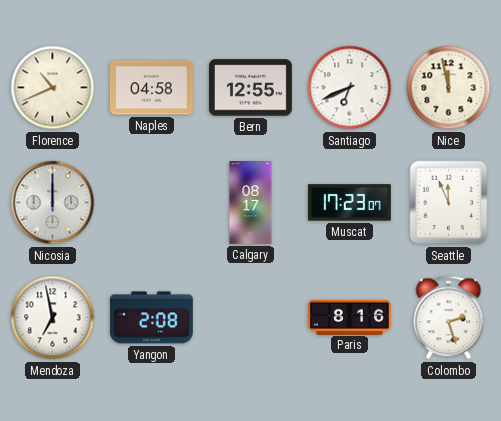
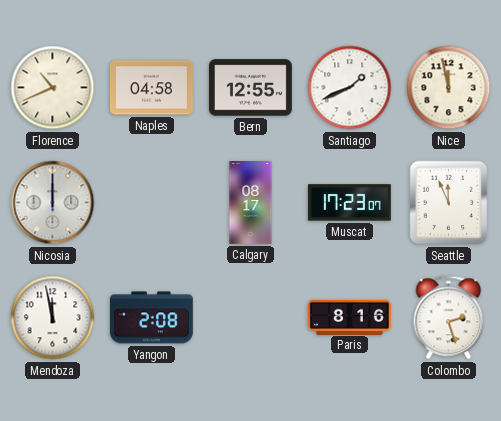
Santiago: 6:41 -> 1:41 (350, 88)
Mendoza: 6:58 -> 11:58 (53, 318)
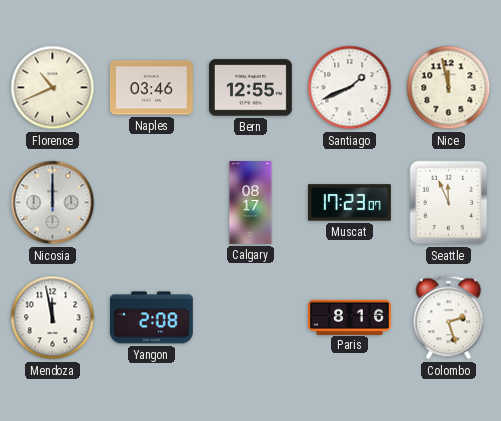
Naples: 04:58 -> 03:46 (151, 88)
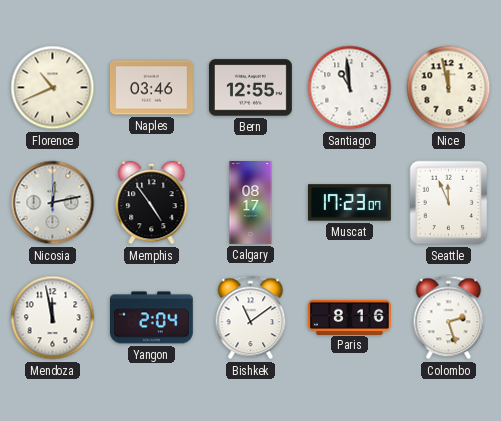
Santiago: 1:41 -> 10:59 (350, 88)
Nicosia: 12:00 -> 12:13 (53, 203)
Memphis: none -> 4:54 (152, 203)
Yangon: 2:08 -> 2:04 (151, 318)
Bishkek: none -> 11:09 (251, 318)
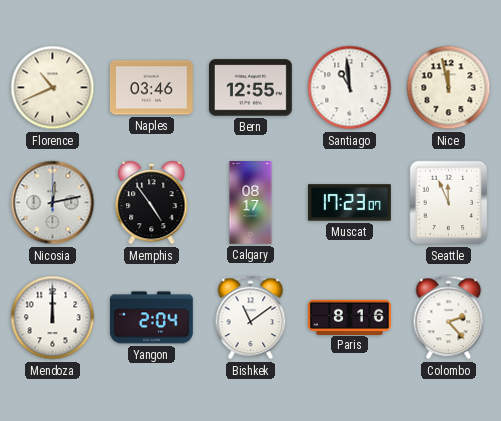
Mendoza: 11:58 -> 12:00 (53, 318)
Colombo: 2:27 -> 2:23 (449, 318)
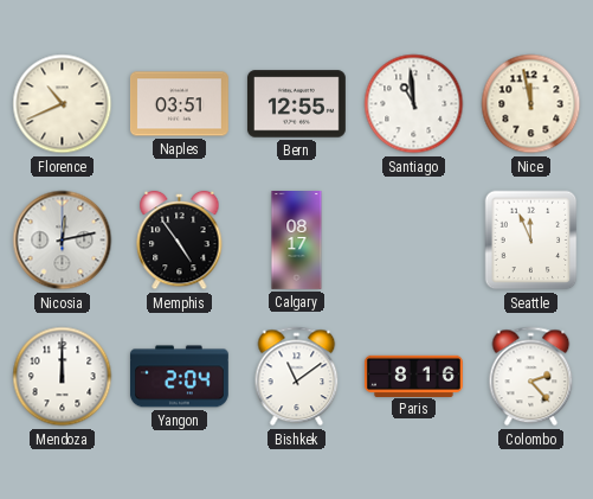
Naples: 03:46 -> 03:51 (179, 104)
Muscat: 17:23 -> none (349, 203)
